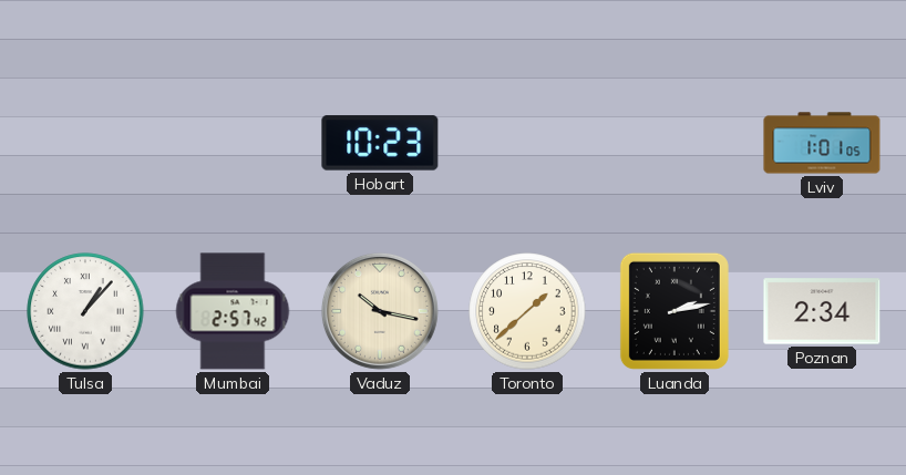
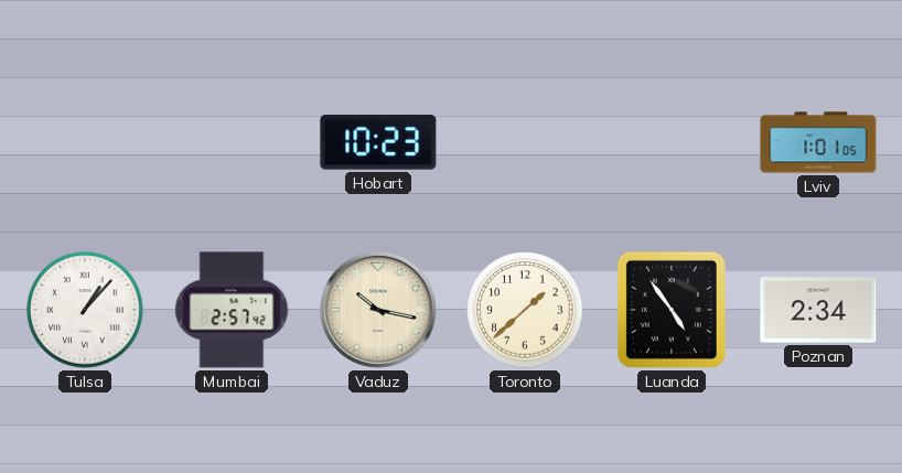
Luanda: 2:13 -> 4:54 (672, 310)
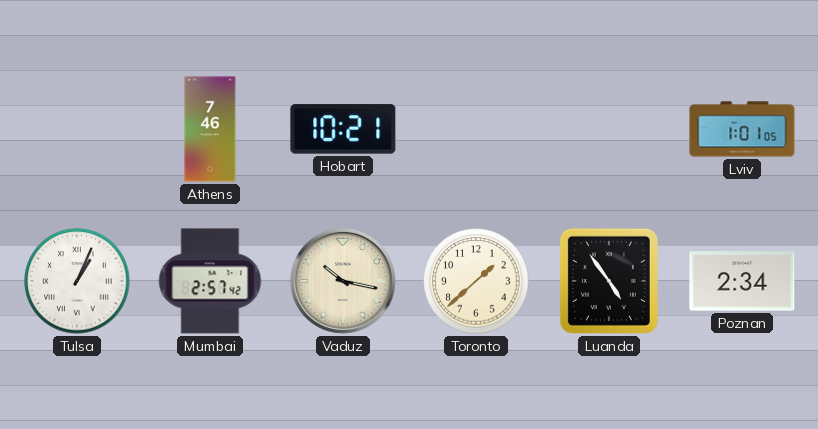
Athens: none -> 7:46 (210, 129)
Hobart: 10:23 -> 10:21 (343, 129)
Tulsa: 1:07 -> 1:04 (77, 281)
